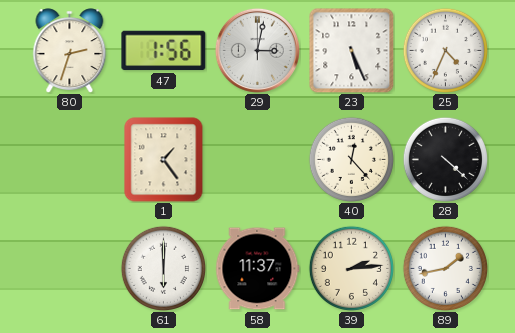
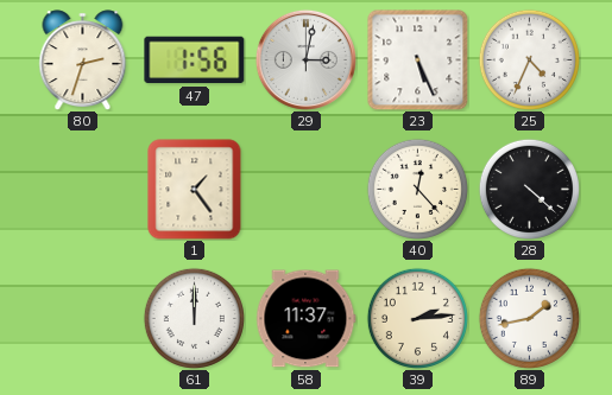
61: 6:00 -> 12:00 (194, 318)
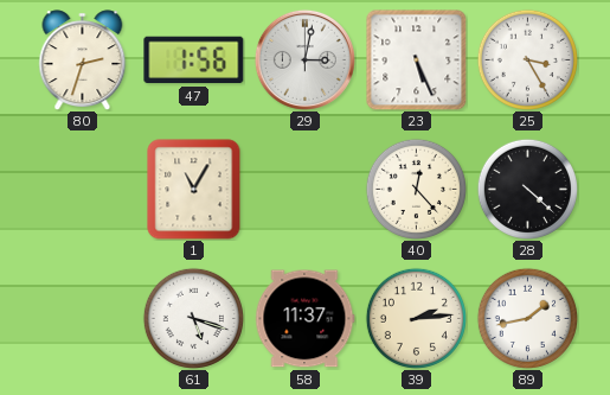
25: 4:34 -> 3:25 (527, 59)
1: 1:24 -> 11:05 (194, 190)
61: 12:00 -> 5:18 (193, 318)
